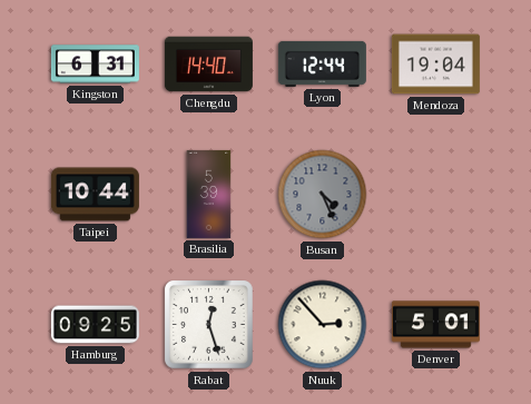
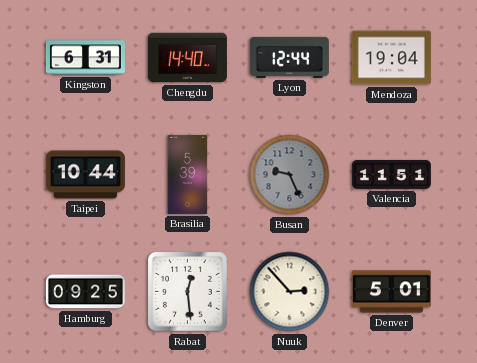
Busan: 4:26 -> 9:26 (290, 175)
Valencia: none -> 11:51 (391, 174)
Rabat: 12:27 -> 12:29 (188, 292)
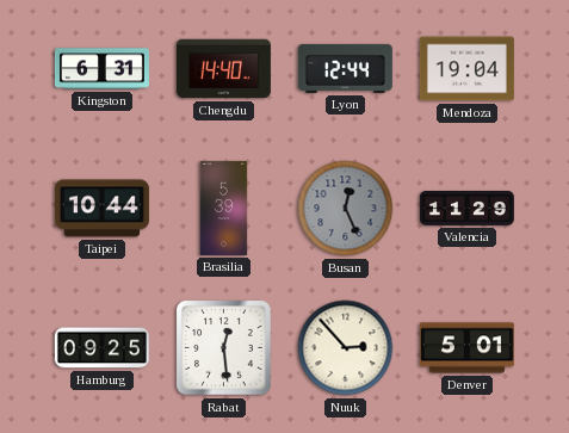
Busan: 9:26 -> 12:26 (346, 209)
Valencia: 11:51 -> 11:29 (466, 208)
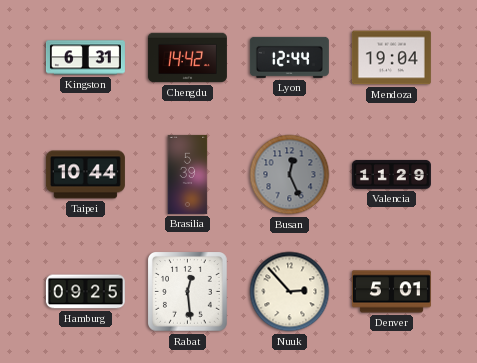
Chengdu: 14:40 -> 14:42 (187, 58)
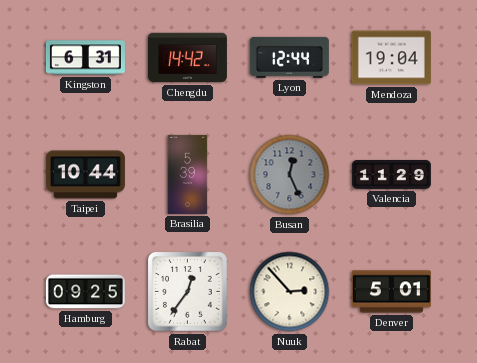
Rabat: 12:29 -> 12:36 (188, 292)
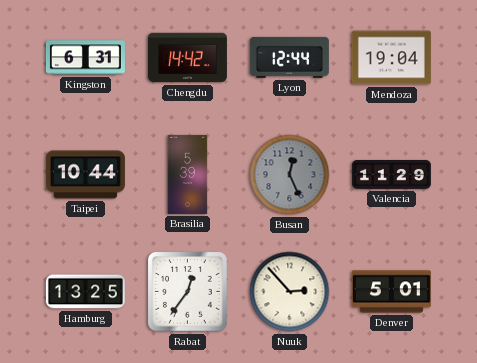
Hamburg: 09:25 -> 13:25 (85, 292)
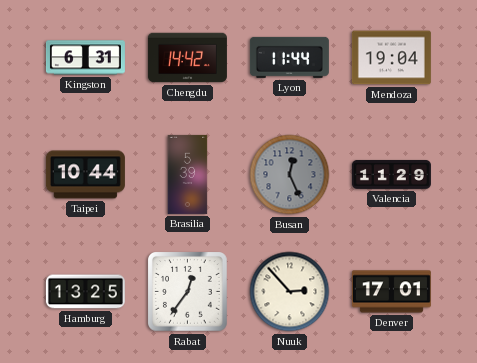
Lyon: 12:44 -> 11:44 (289, 57)
Denver: 5:01 -> 17:01 (391, 292)
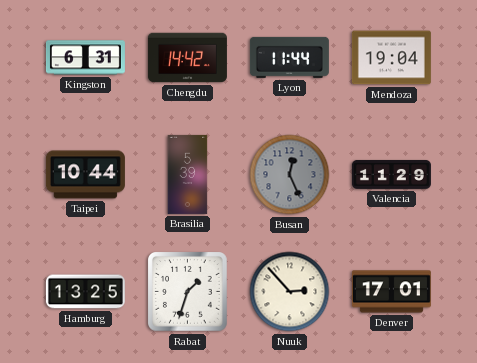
Rabat: 12:36 -> 1:33 (188, 292)
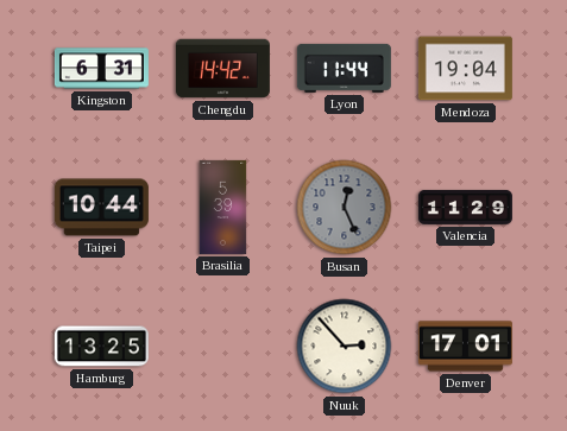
Rabat: 1:33 -> none (188, 292)
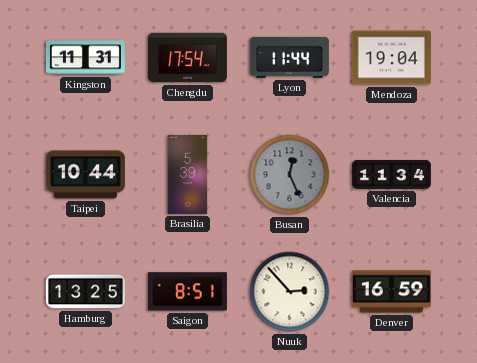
Kingston: 6:31 -> 11:31 (85, 58)
Chengdu: 14:42 -> 17:54 (187, 58)
Valencia: 11:29 -> 11:34 (391, 174)
Saigon: none -> 8:51 (187, 292)
Denver: 17:01 -> 16:59 (391, 292)
